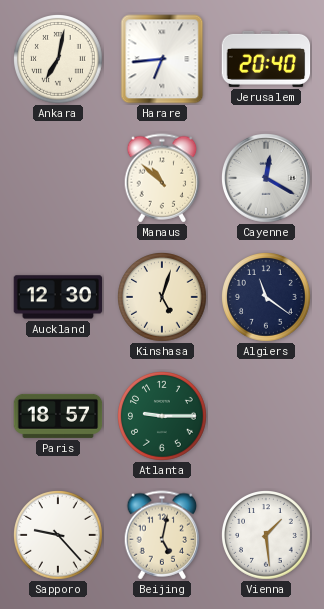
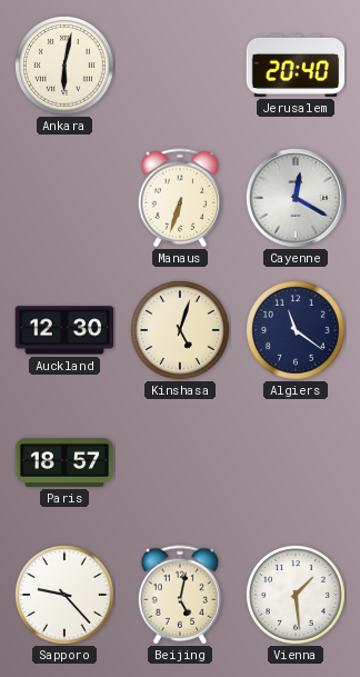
Ankara: 7:02 -> 6:02 (66, 67)
Harare: 6:44 -> none (162, 59)
Manaus: 10:52 -> 6:33 (180, 198)
Atlanta: 9:15 -> none (163, 417)
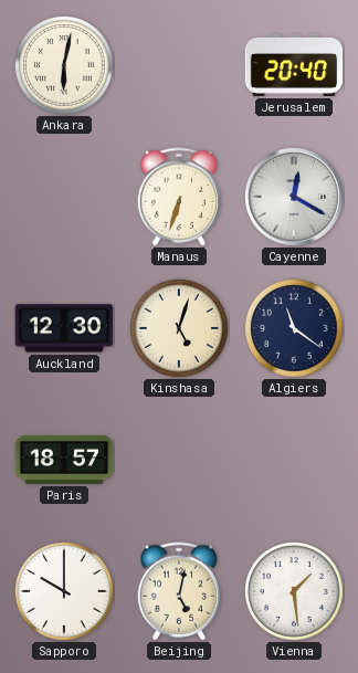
Sapporo: 9:23 -> 10:00 (65, 592)
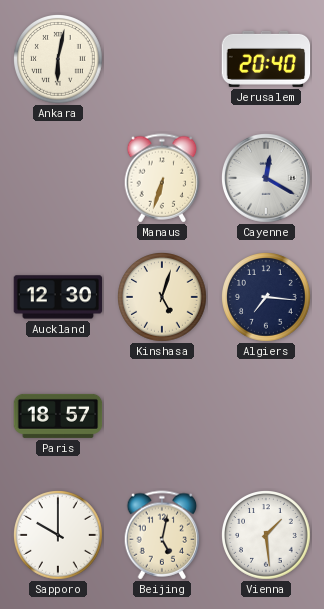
Algiers: 11:21 -> 7:16 (267, 298)
